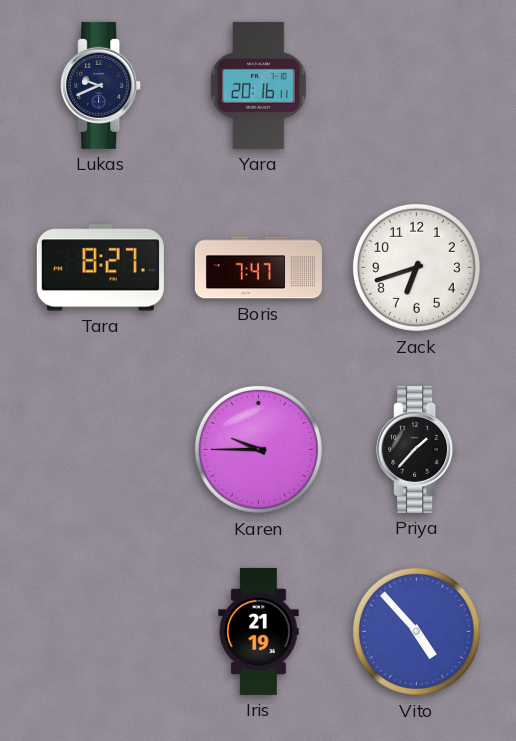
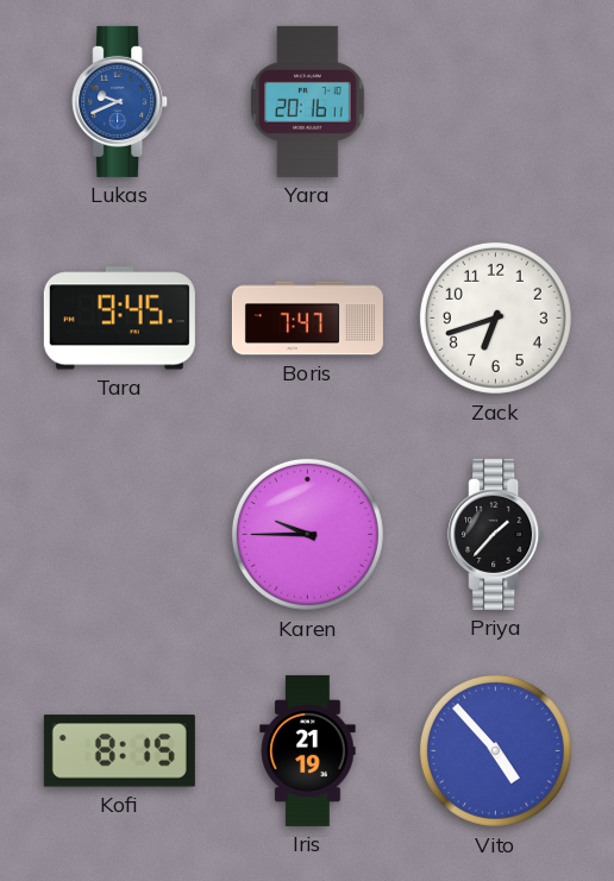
Lukas dial: navy -> blue (120, 101)
Tara: 8:27 -> 9:45 (119, 319)
Kofi: none -> 8:15 (119, 751)
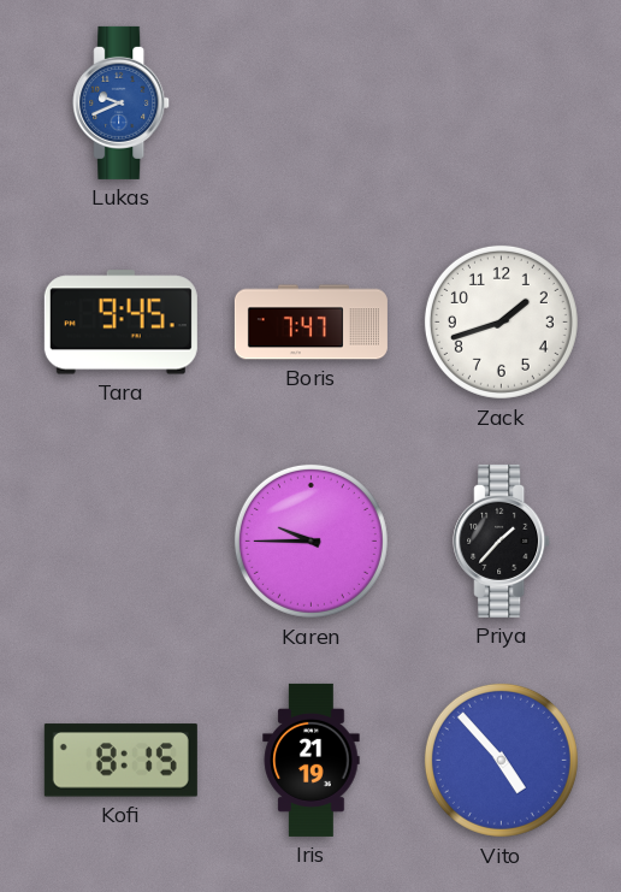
Yara: 20:16 -> none (308, 101)
Zack: 6:42 -> 1:42 (501, 321)
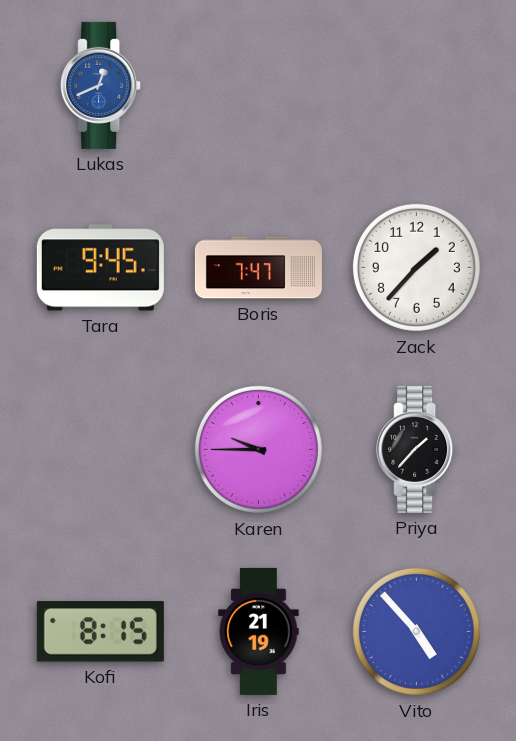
Lukas: 9:41 -> 12:41 (101, 85)
Zack: 1:42 -> 1:37 (416, 267)
